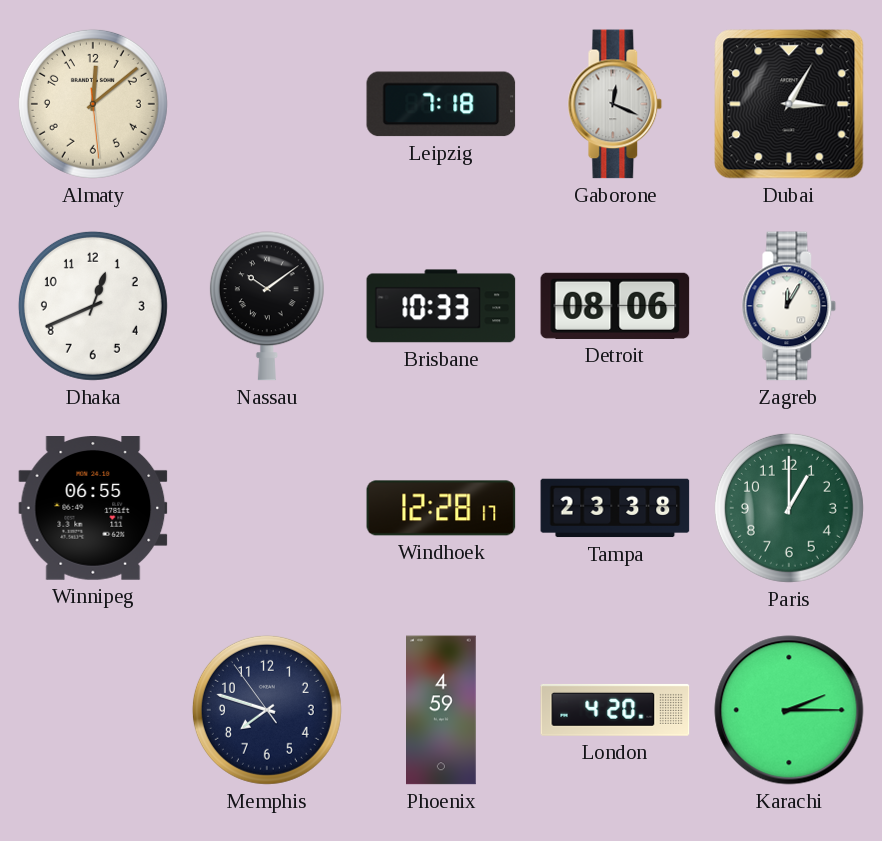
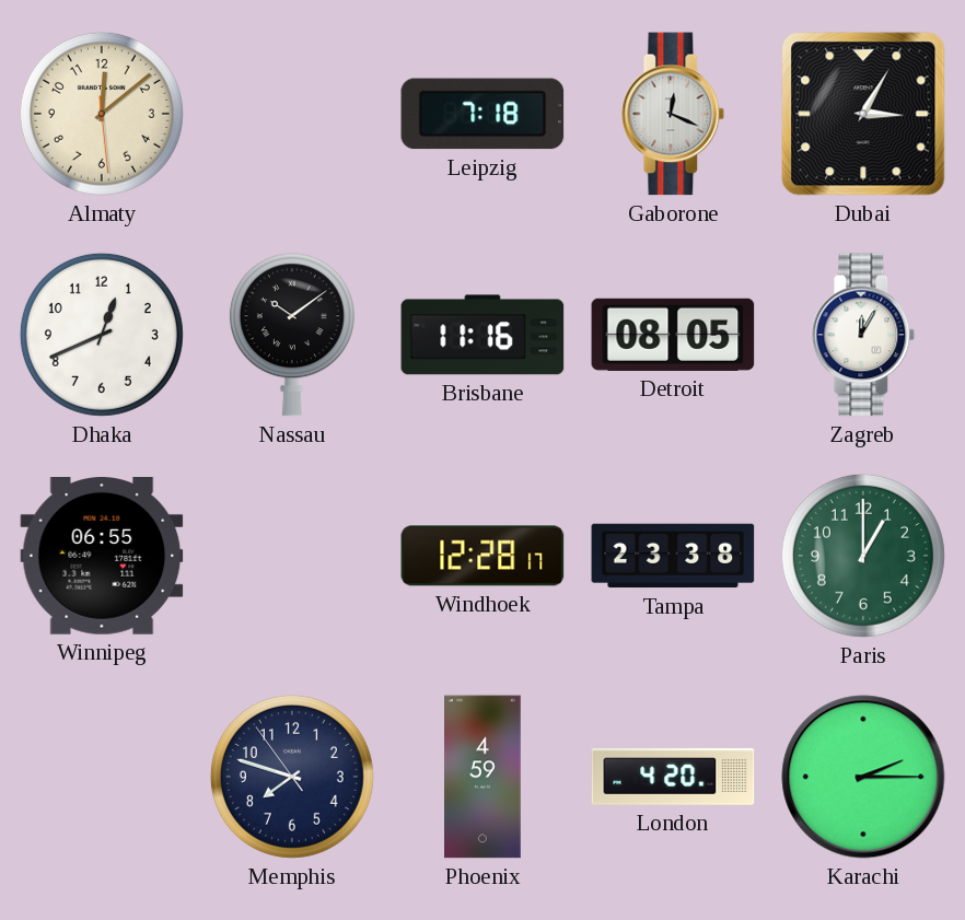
Brisbane: 10:33 -> 11:16 (482, 335)
Detroit: 08:06 -> 08:05 (673, 335)
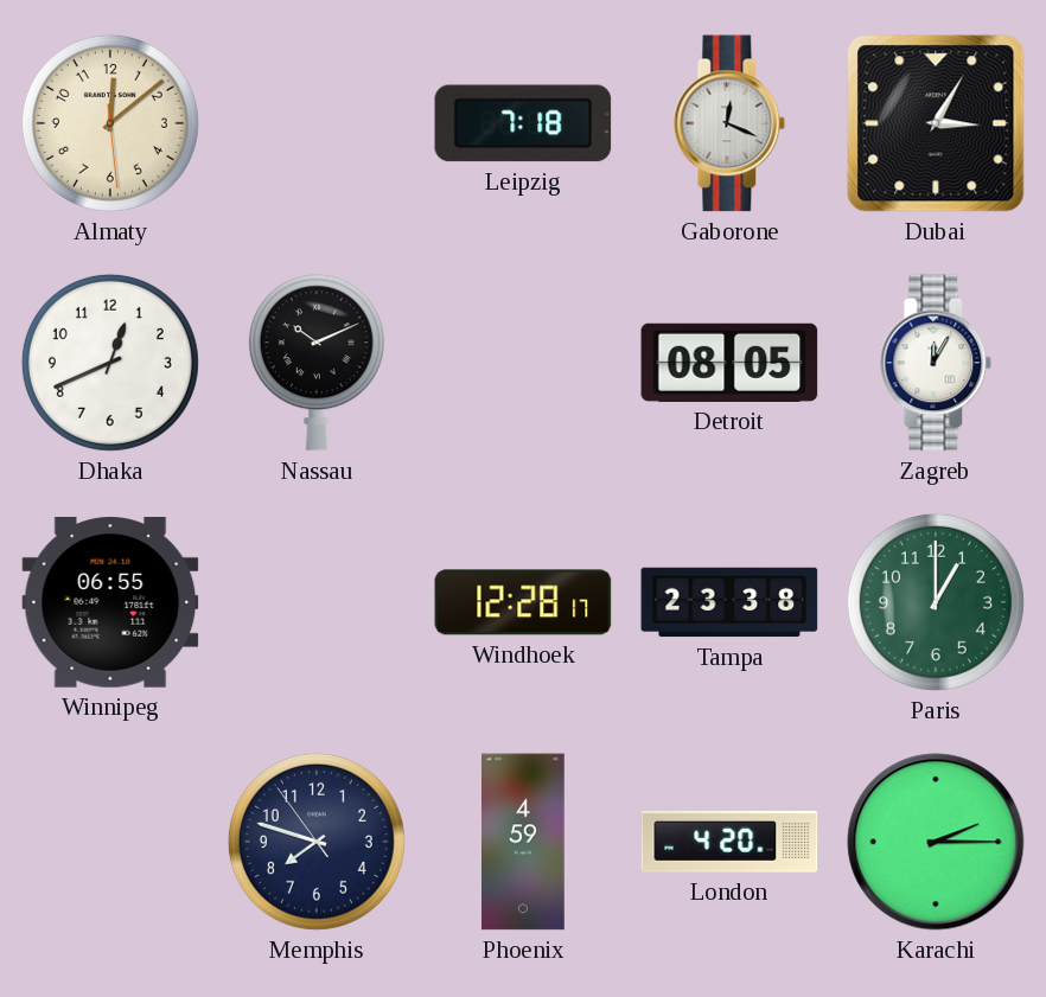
Nassau: 10:09 -> 10:11 (317, 363)
Brisbane: 11:16 -> none (482, 335)
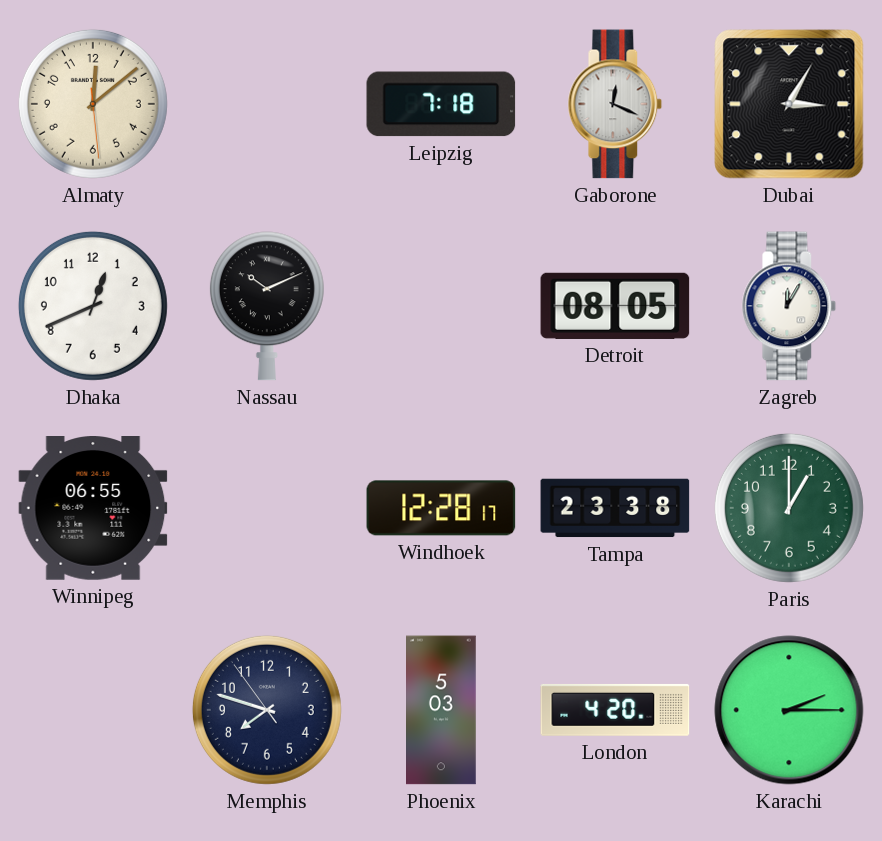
Phoenix: 4:59 -> 5:03 (442, 710)
